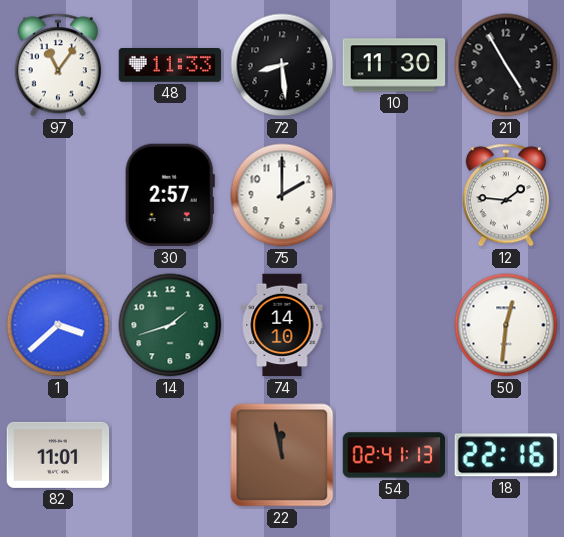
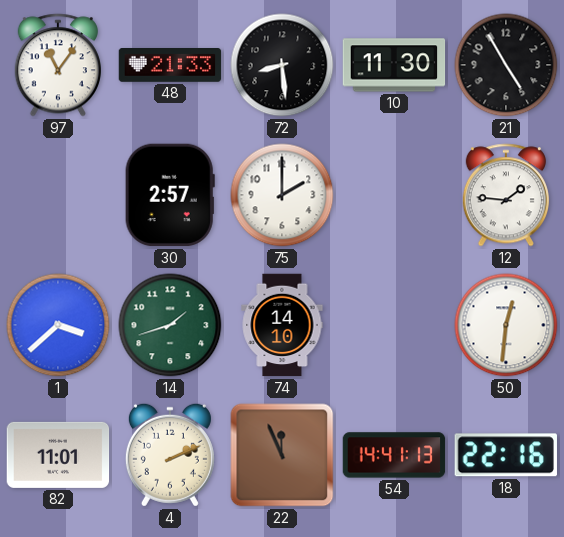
48: 11:33 -> 21:33 (170, 65)
4: none -> 2:11 (170, 455)
22: 11:58 -> 11:56 (282, 455)
54: 02:41 -> 14:41 (394, 455)
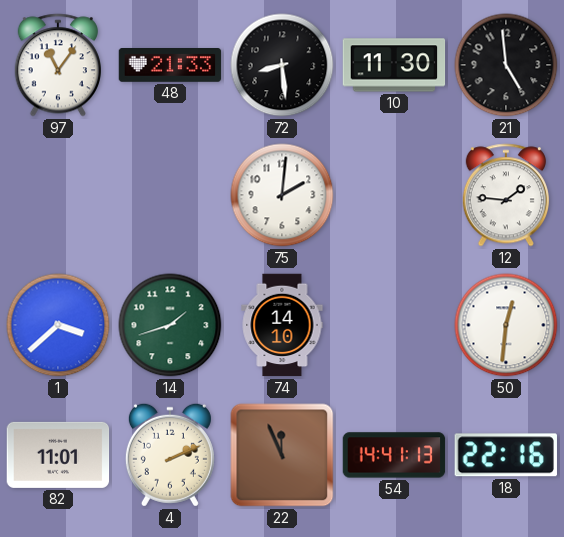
21: 4:55 -> 4:59 (506, 65)
30: 2:57 -> none (170, 195)
75: 2:00 -> 2:01 (282, 195)
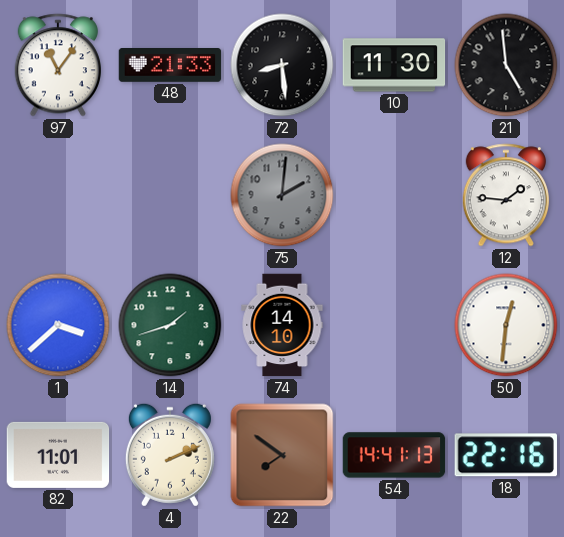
75 dial: white -> grey (282, 195)
22: 11:56 -> 7:51 (282, 455)
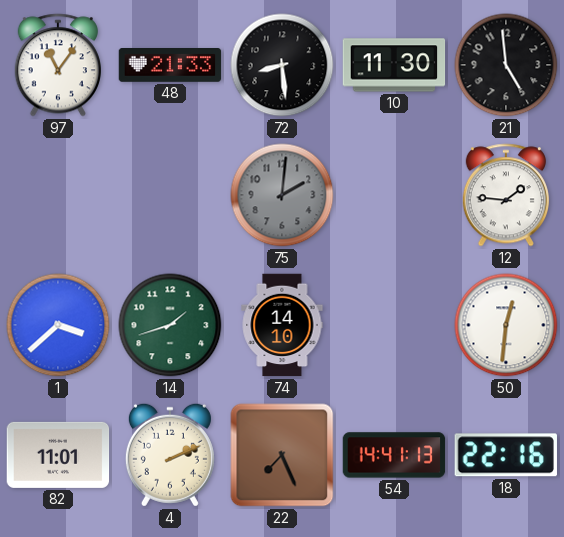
22: 7:51 -> 7:26 (282, 455)
